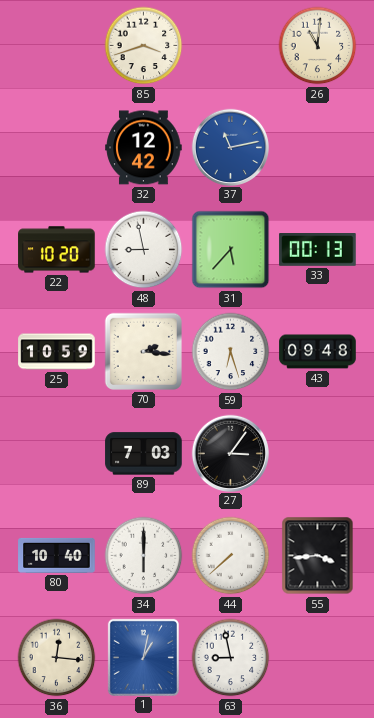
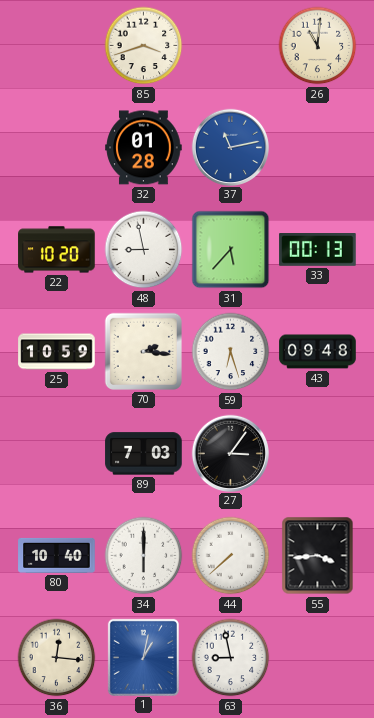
32: 12:42 -> 01:28 (144, 148)
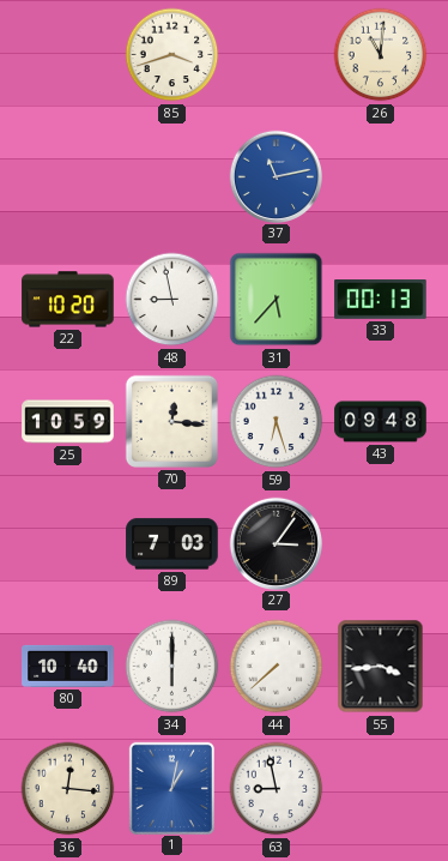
32: 01:28 -> none (144, 148)
70: 2:16 -> 12:16 (171, 421)
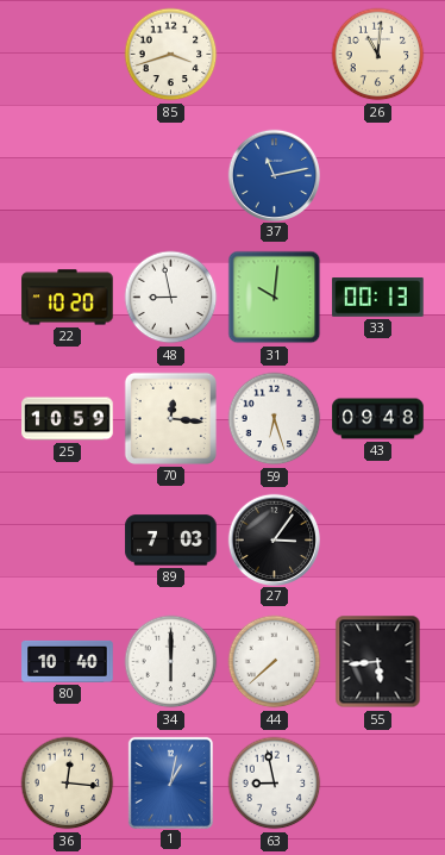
31: 5:37 -> 10:01 (275, 298)
55: 3:44 -> 5:44 (378, 662)
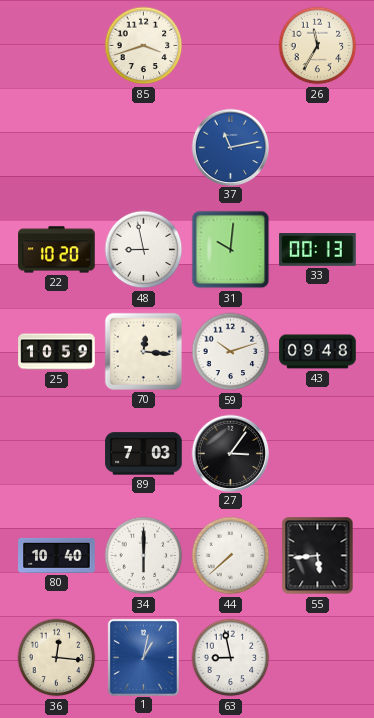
26: 11:01 -> 11:35 (318, 46)
59: 6:27 -> 10:12 (231, 352)
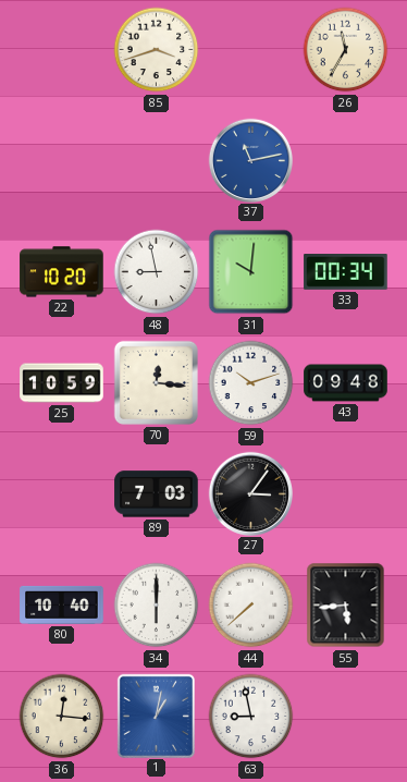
33: 00:13 -> 00:34 (346, 272)
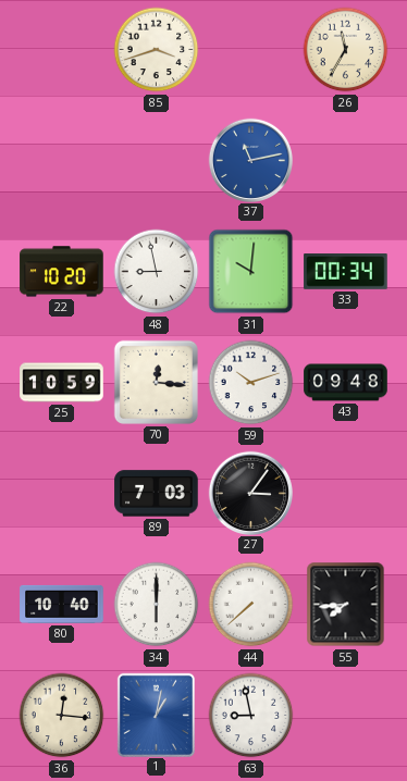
55: 5:44 -> 7:44 (346, 605)
